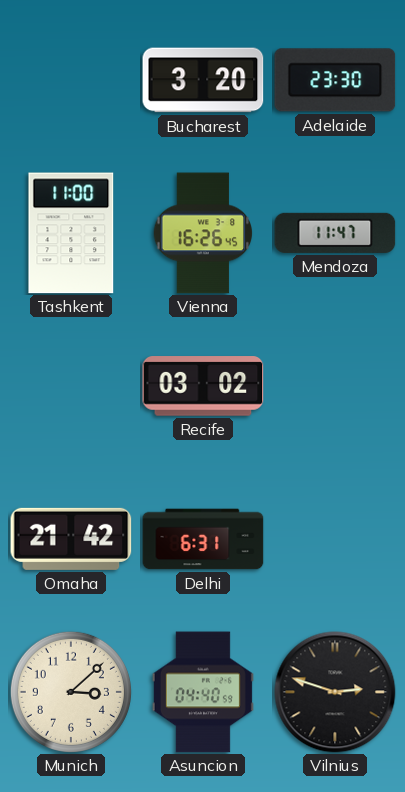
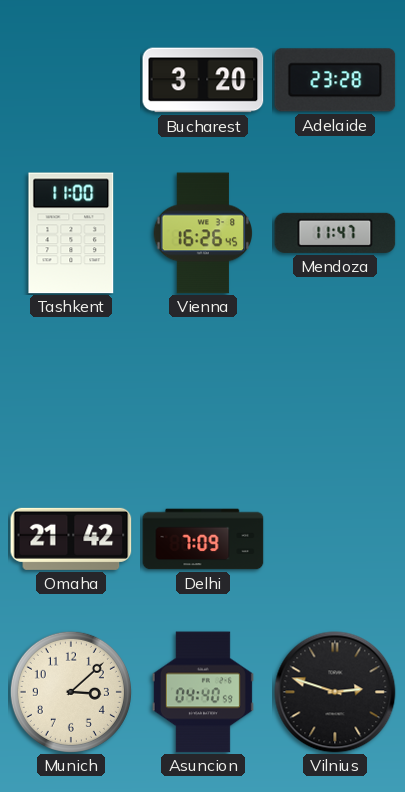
Adelaide: 23:30 -> 23:28 (335, 80)
Recife: 03:02 -> none (203, 386)
Delhi: 6:31 -> 7:09 (203, 539)
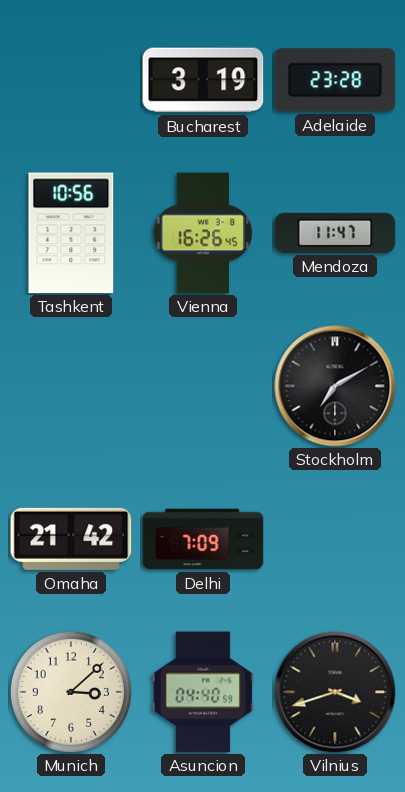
Bucharest: 3:20 -> 3:19 (203, 80)
Tashkent: 11:00 -> 10:56 (71, 233)
Stockholm: none -> 7:10 (335, 386)
Vilnius: 2:48 -> 3:42 (335, 692)
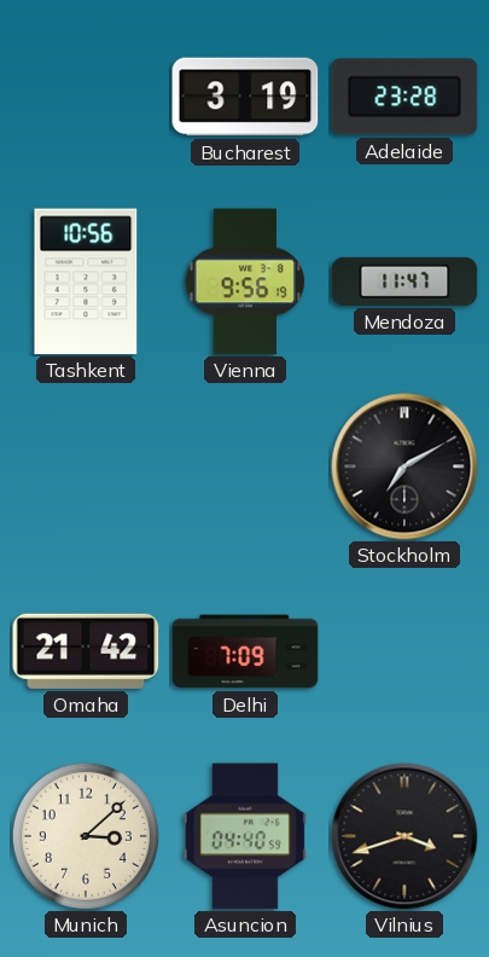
Vienna: 16:26 -> 9:56 (245, 282)
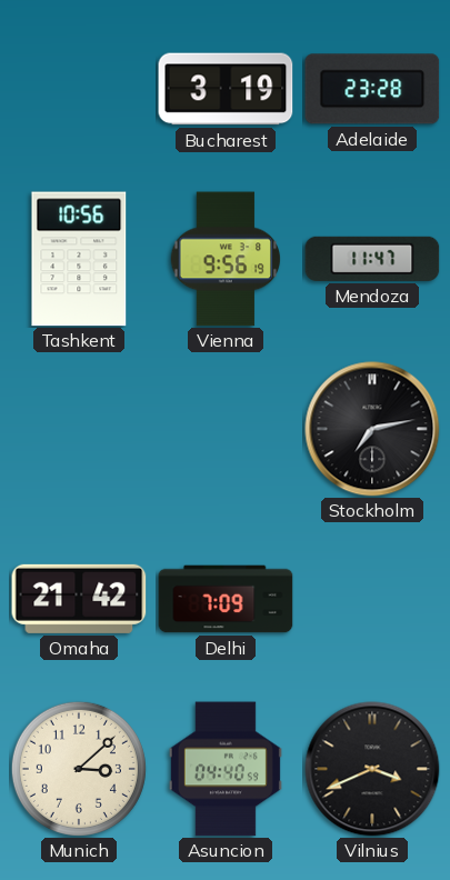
Stockholm: 7:10 -> 7:13 (372, 429)
Vilnius: 3:42 -> 3:41 (372, 769)
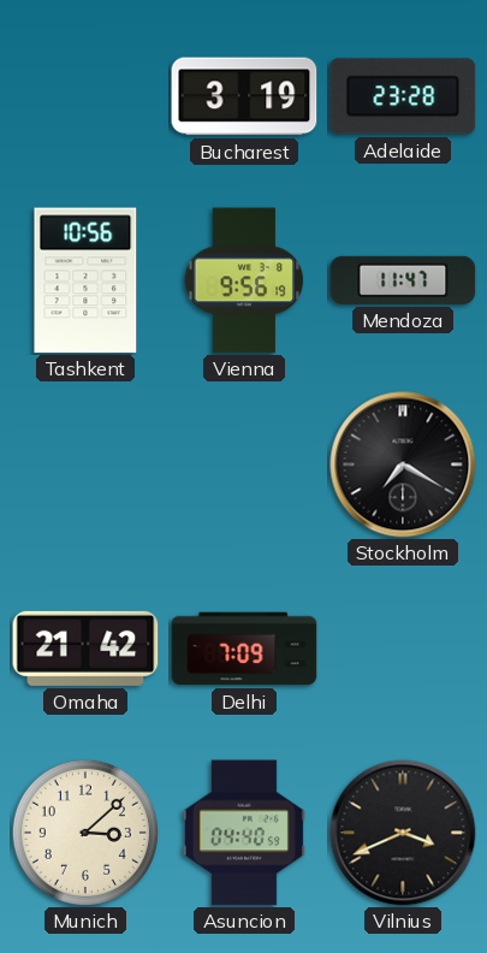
Stockholm: 7:13 -> 7:20 (403, 464)
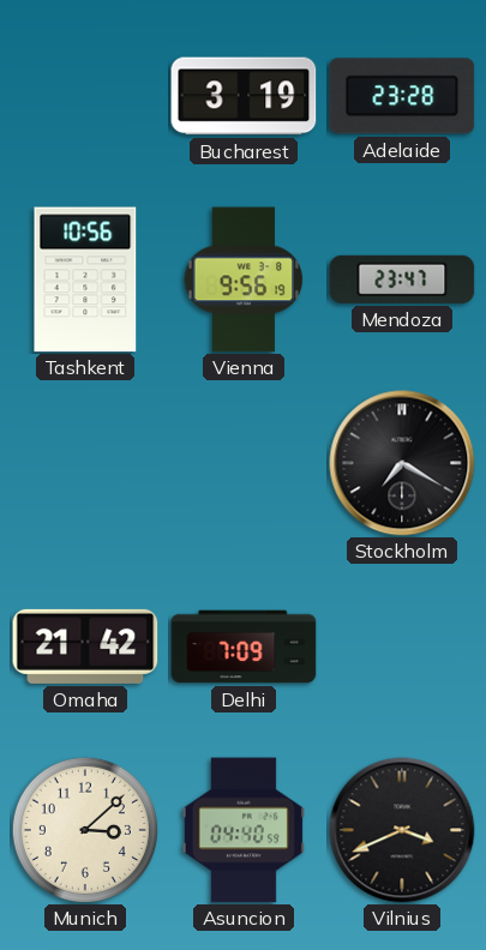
Mendoza: 11:47 -> 23:47 (402, 279)
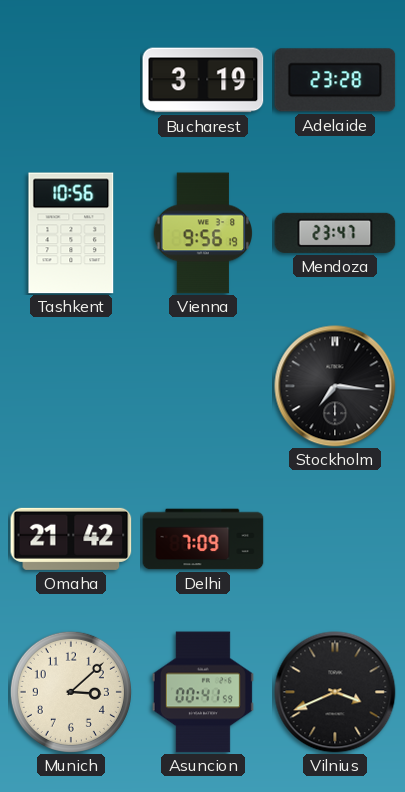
Stockholm: 7:20 -> 7:16 (335, 386)
Asuncion: 04:40 -> 00:41 (203, 692)
